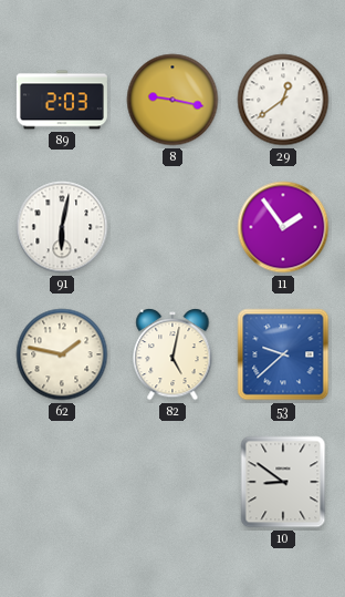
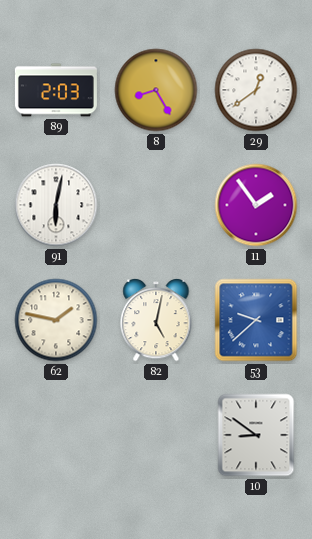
8: 9:17 -> 8:25 (156, 90)
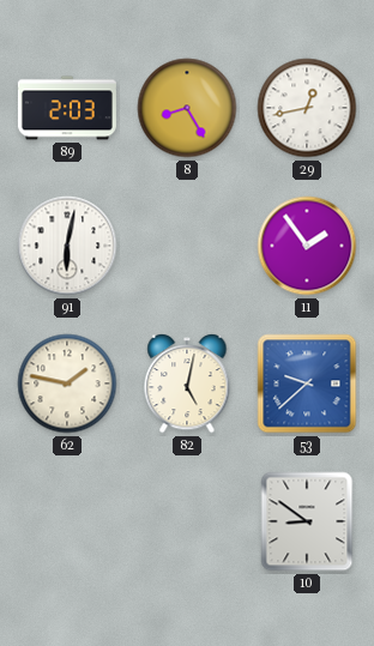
29: 12:39 -> 12:43 (307, 108)
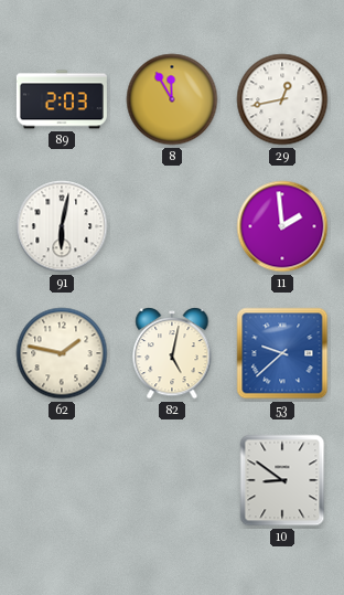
8: 8:25 -> 11:55 (172, 99)
11: 1:54 -> 1:59 (282, 226)
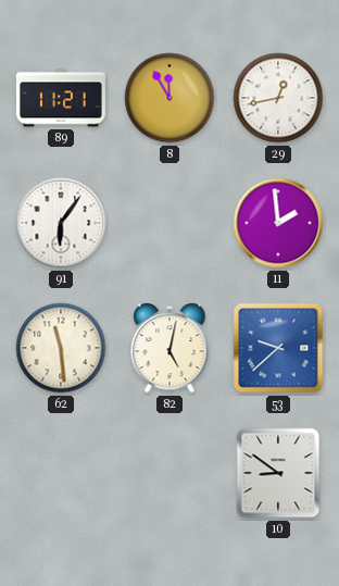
89: 2:03 -> 11:21 (61, 98)
91: 6:02 -> 6:06 (61, 223)
62: 1:47 -> 11:29 (61, 348)
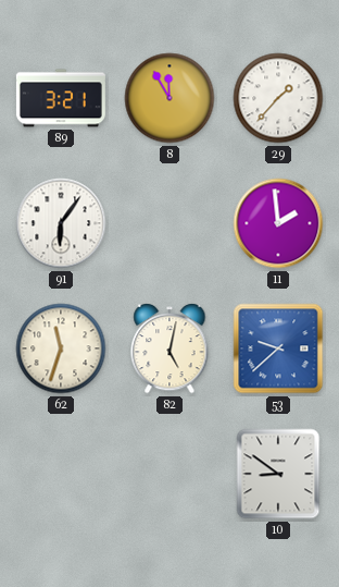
89: 11:21 -> 3:21 (61, 98)
29: 12:43 -> 1:37 (278, 98)
62: 11:29 -> 11:33 (61, 348)
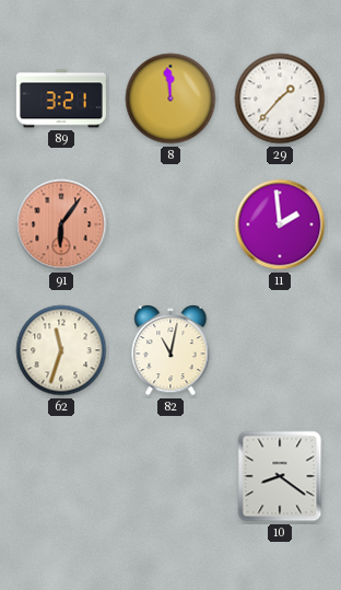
8: 11:55 -> 11:59 (170, 99)
91 dial: white -> salmon (61, 224)
82: 5:02 -> 11:02 (170, 351)
53: 9:38 -> none (278, 348)
10: 8:51 -> 8:21 (280, 476)
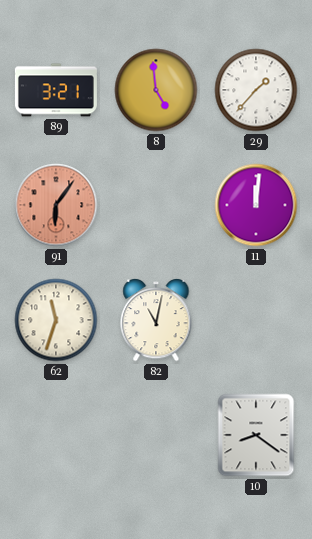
8: 11:59 -> 4:59 (156, 90)
11: 1:59 -> 12:01 (256, 205)
